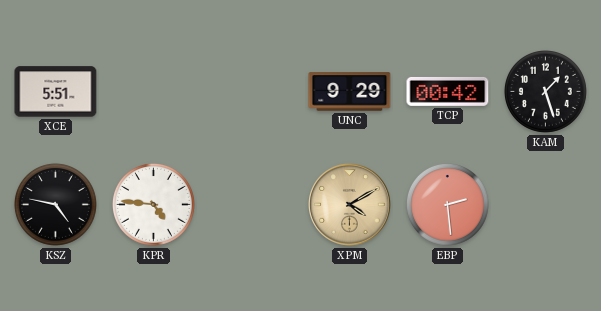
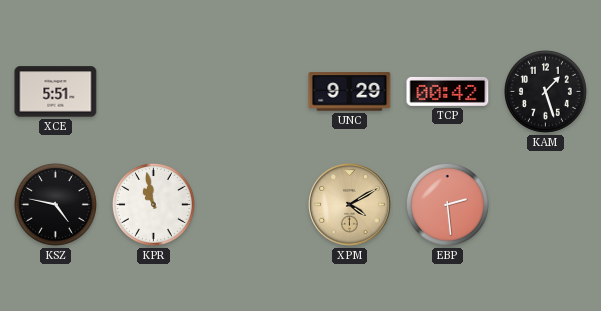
KPR: 4:46 -> 10:58 (153, 204)
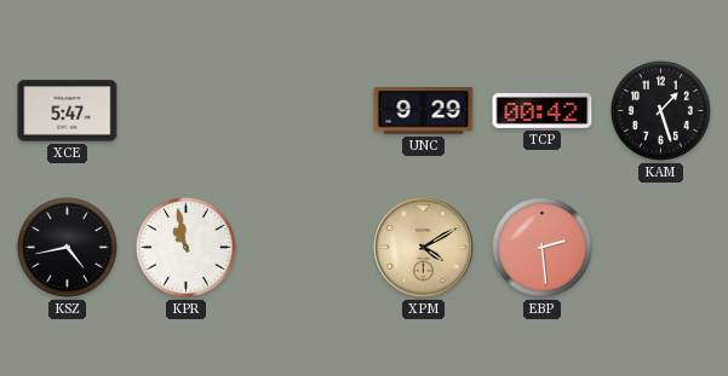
XCE: 5:51 -> 5:47 (68, 111)
KSZ: 4:47 -> 4:43 (67, 247)
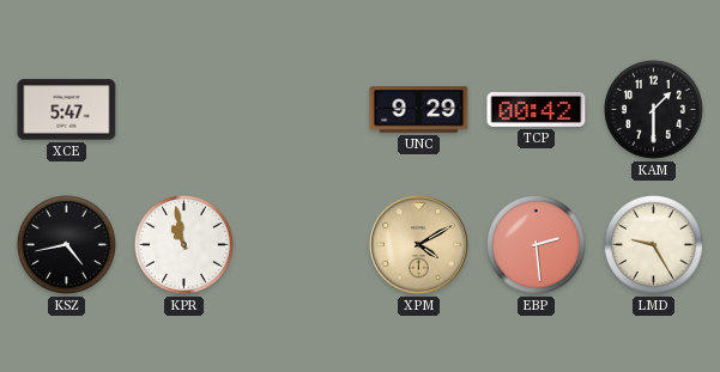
KAM: 1:27 -> 1:30 (653, 109)
LMD: none -> 9:25 (653, 244)
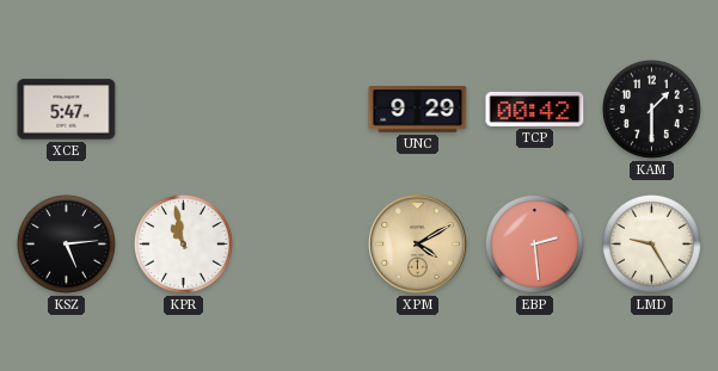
KSZ: 4:43 -> 5:14 (66, 243)
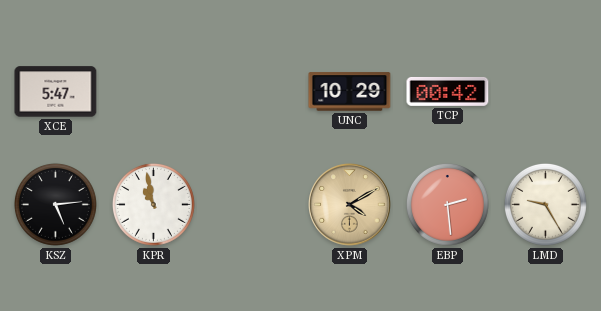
UNC: 9:29 -> 10:29 (350, 92)
KAM: 1:30 -> none (651, 109)
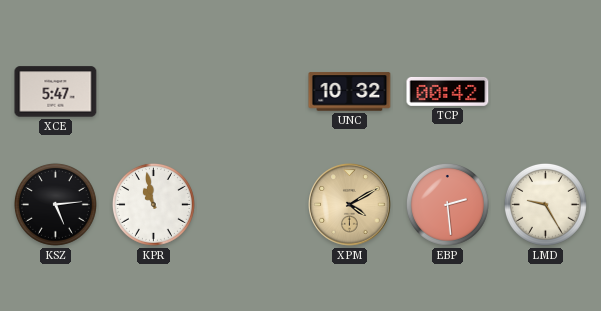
UNC: 10:29 -> 10:32 (350, 92)
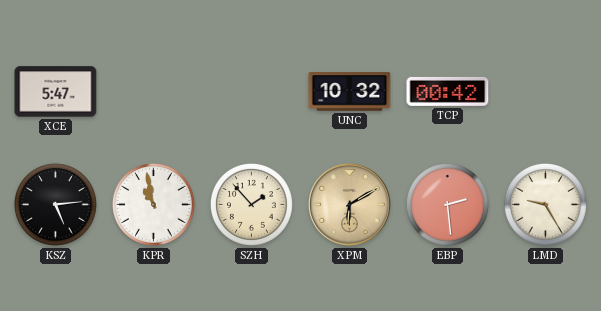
SZH: none -> 1:53 (251, 204)
XPM: 4:10 -> 6:10 (350, 205)
